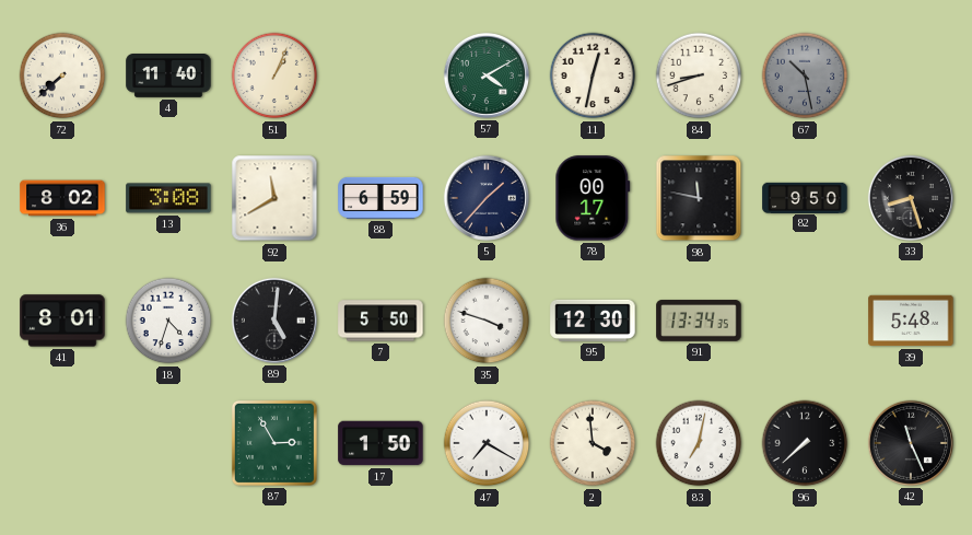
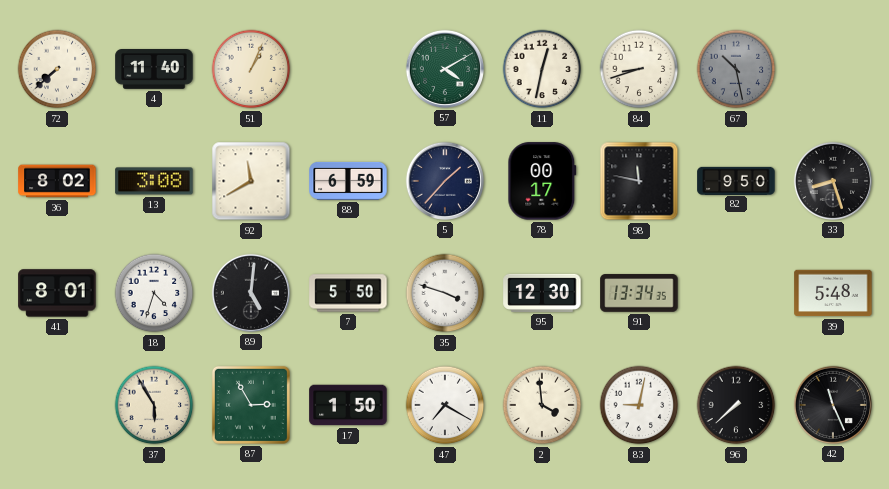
37: none -> 5:55 (154, 405)
83: 7:02 -> 9:02 (639, 405)
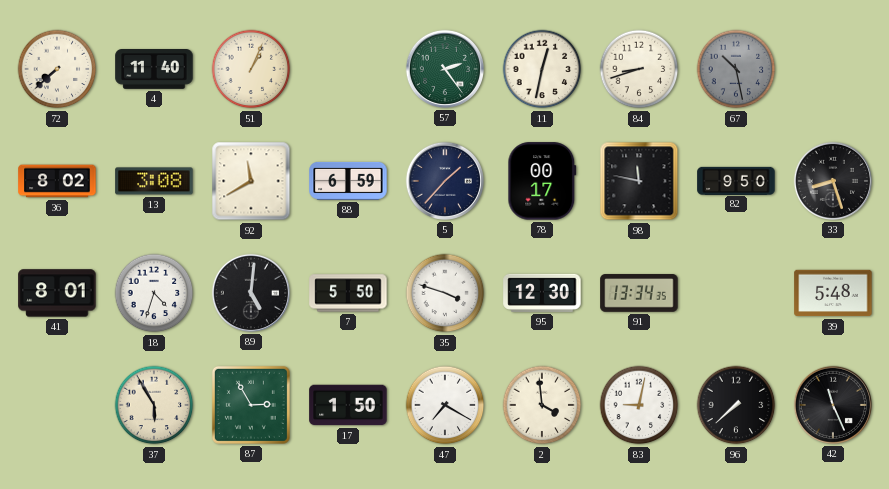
57: 4:10 -> 2:24 (445, 69)
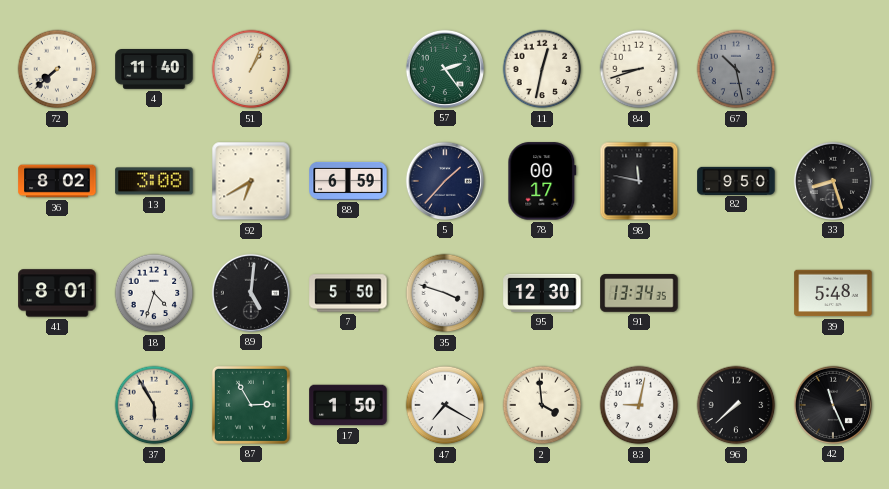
92: 11:40 -> 6:40 (251, 181)
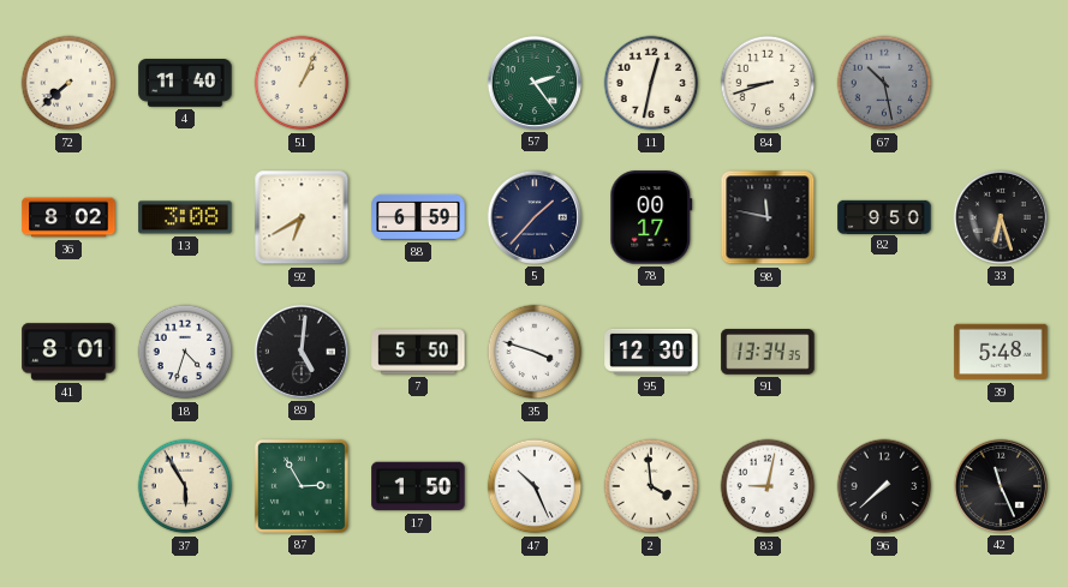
33: 8:27 -> 6:27 (1001, 217)
47: 7:20 -> 10:26 (535, 486)
